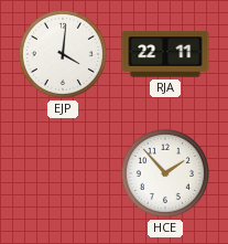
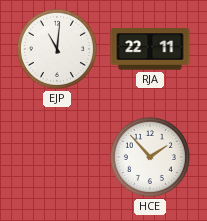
EJP: 4:01 -> 11:01 (57, 49)
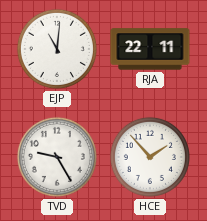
TVD: none -> 9:25 (57, 157)
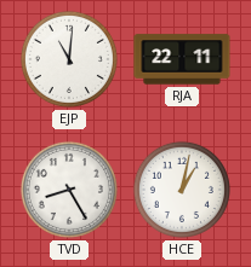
TVD: 9:25 -> 8:25 (69, 190)
HCE: 1:53 -> 1:02 (182, 190)
